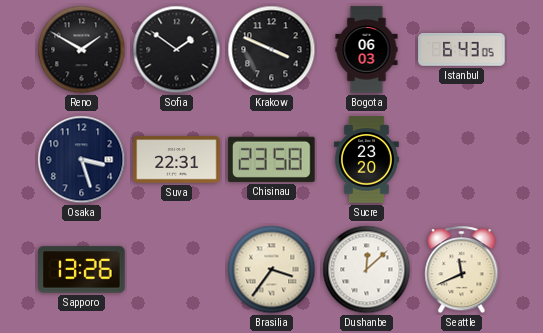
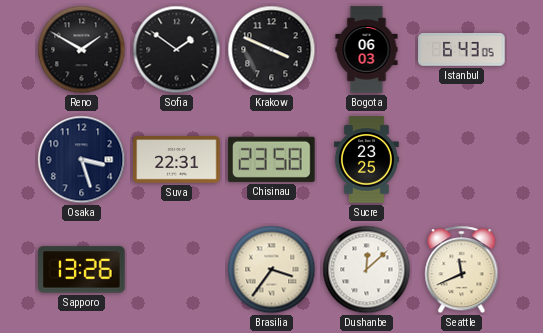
Sucre: 23:20 -> 23:25 (367, 160)
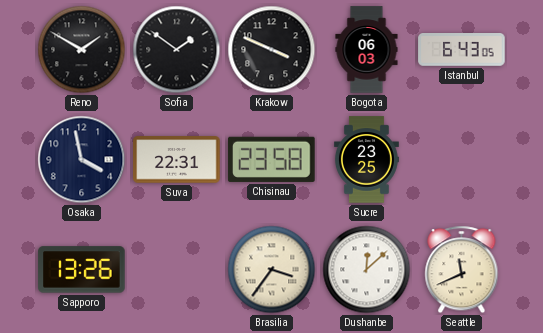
Osaka: 3:27 -> 3:58 (82, 160)
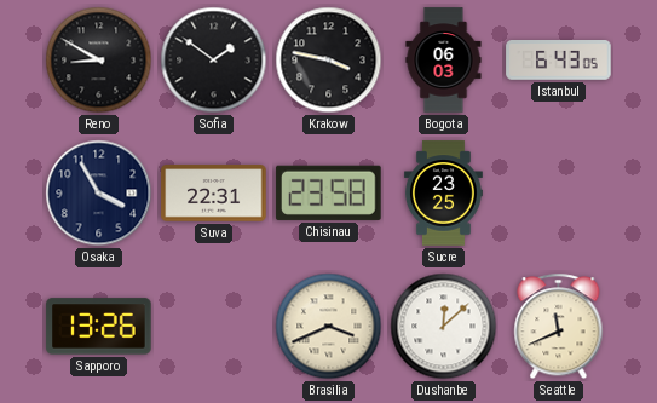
Reno: 1:50 -> 8:50 (99, 61)
Krakow: 3:49 -> 3:47 (329, 61)
Osaka: 3:58 -> 3:55 (99, 194)
Brasilia: 3:36 -> 3:41 (329, 327)
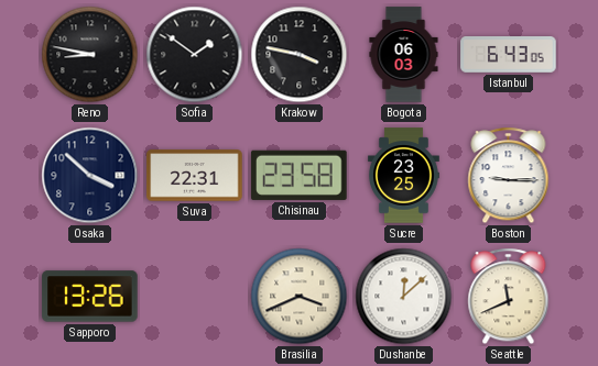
Reno: 8:50 -> 8:47 (90, 55)
Osaka: 3:55 -> 3:52 (90, 176)
Boston: none -> 9:15 (509, 176)
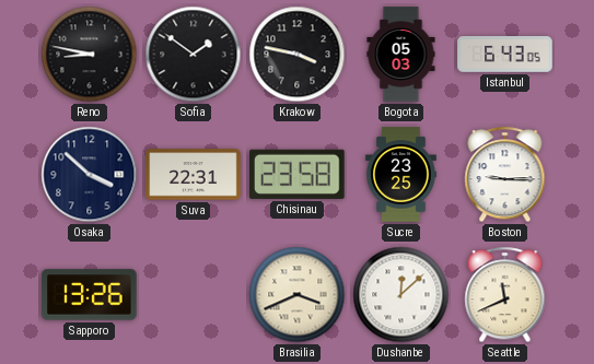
Bogota: 06:03 -> 05:03 (401, 55)
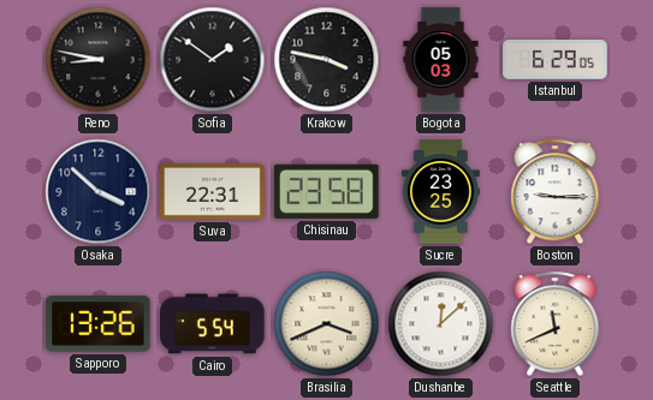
Istanbul: 6:43 -> 6:29 (556, 60)
Cairo: none -> 5:54 (213, 324)
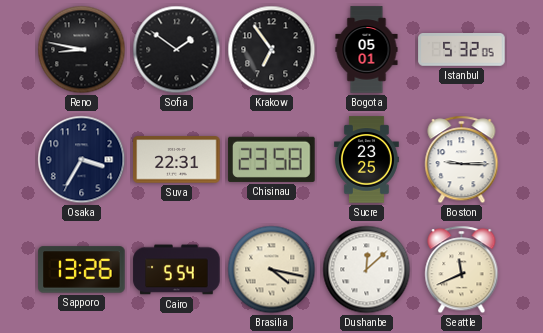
Krakow: 3:47 -> 6:54 (272, 50)
Bogota: 05:03 -> 05:01 (367, 50)
Istanbul: 6:29 -> 5:32 (462, 50)
Osaka: 3:52 -> 3:35 (82, 160)
Brasilia: 3:41 -> 4:17 (272, 270)
